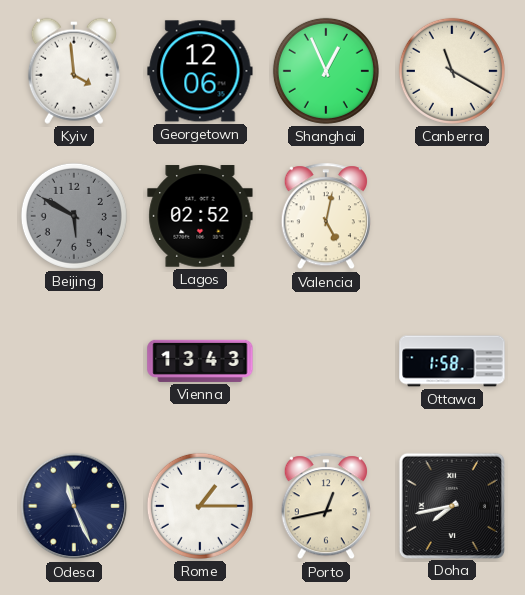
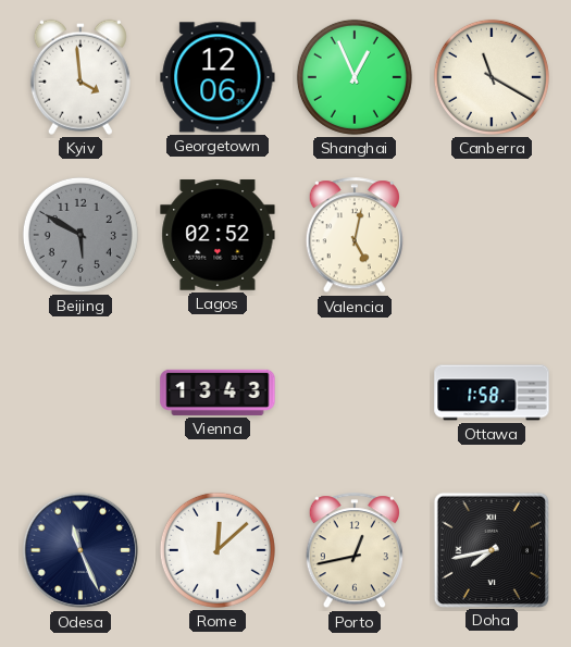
Rome: 1:15 -> 12:08 (218, 550)
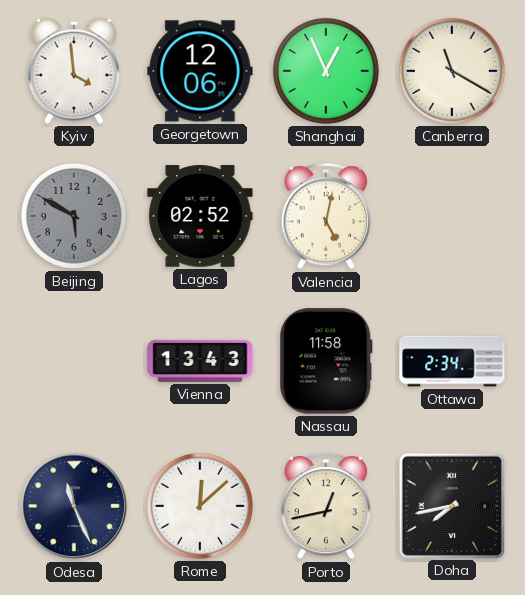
Nassau: none -> 11:58 (327, 361)
Ottawa: 1:58 -> 2:34 (452, 361)
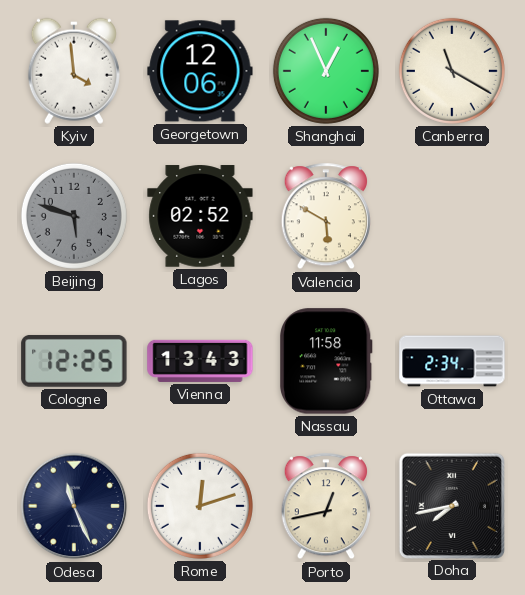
Beijing: 5:50 -> 5:48 (74, 216)
Valencia: 5:02 -> 5:50 (326, 217)
Cologne: none -> 12:25 (74, 361)
Rome: 12:08 -> 12:12 (200, 506)
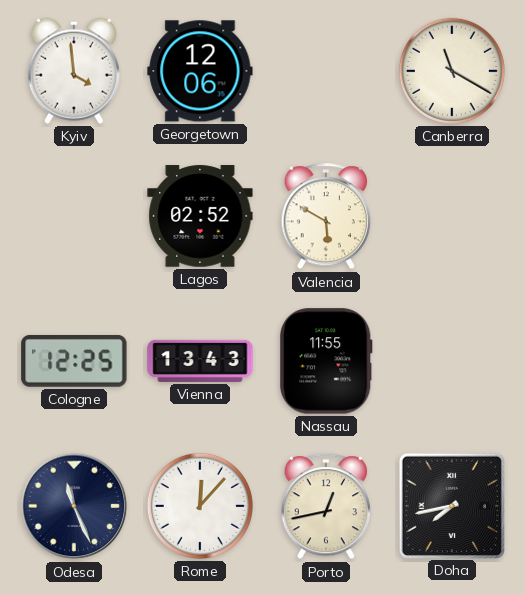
Shanghai: 12:56 -> none (326, 71)
Beijing: 5:48 -> none (74, 216)
Nassau: 11:58 -> 11:55 (327, 361)
Ottawa: 2:34 -> none (452, 361)
Rome: 12:12 -> 12:07 (200, 506)
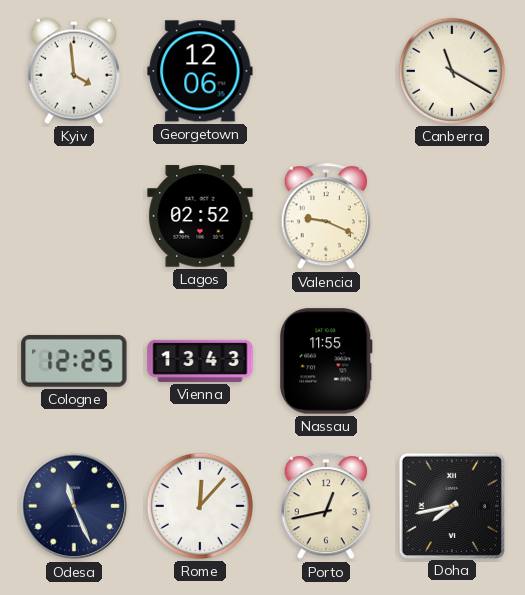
Valencia: 5:50 -> 9:19 (326, 217)
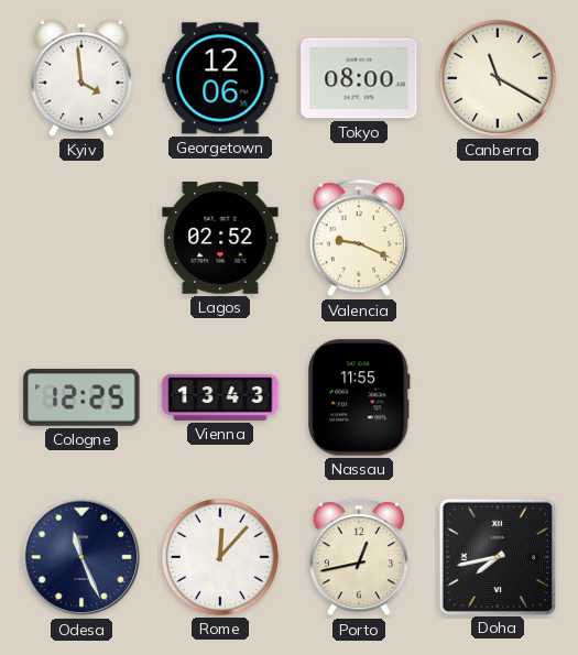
Tokyo: none -> 08:00 (359, 78)
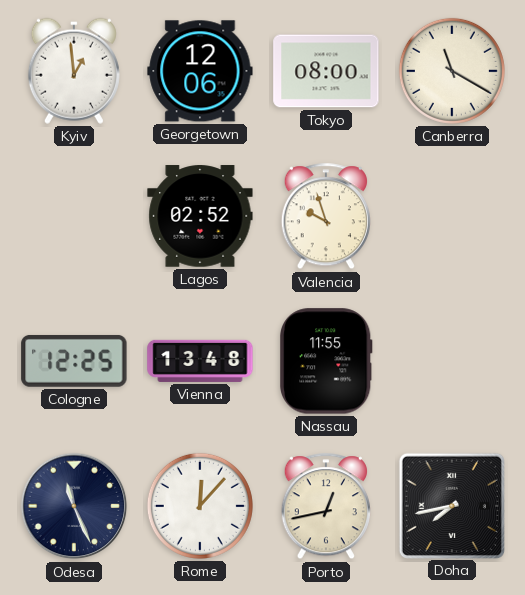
Kyiv: 3:59 -> 12:59 (74, 71)
Valencia: 9:19 -> 9:57 (326, 217)
Vienna: 13:43 -> 13:48 (200, 361)
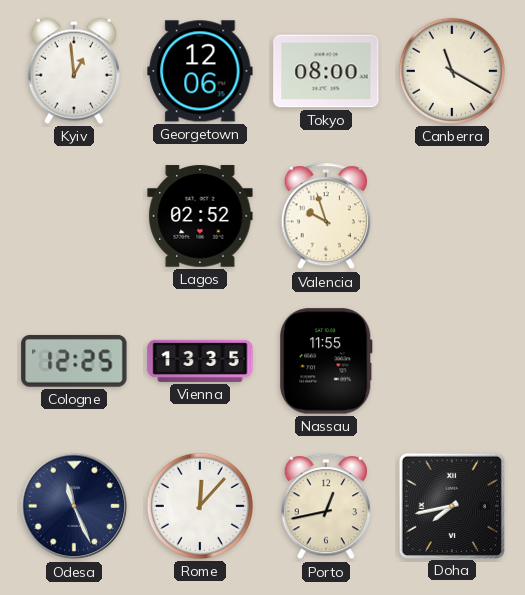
Vienna: 13:48 -> 13:35 (200, 361)
